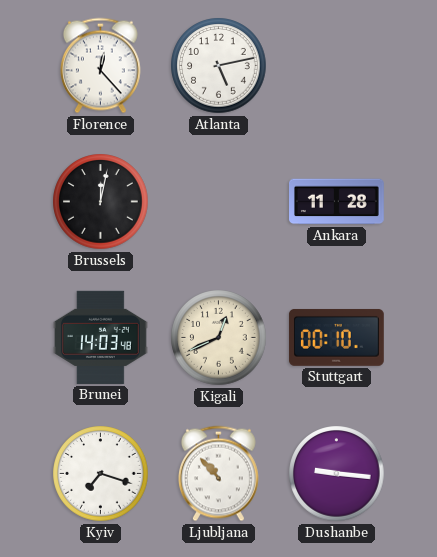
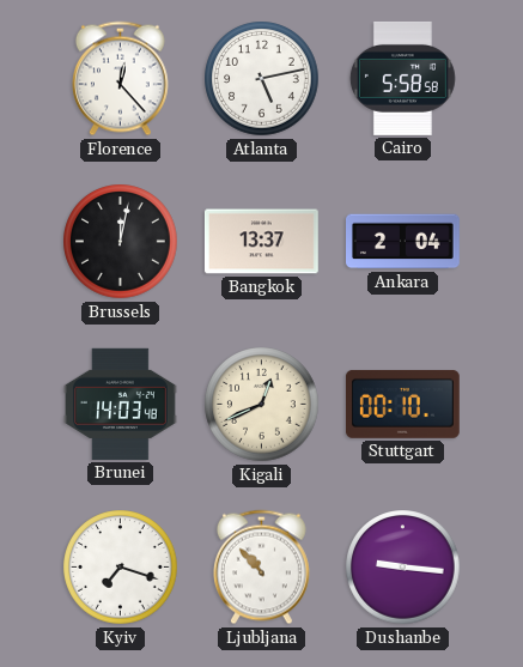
Cairo: none -> 5:58 (402, 78)
Bangkok: none -> 13:37 (261, 242)
Ankara: 11:28 -> 2:04 (403, 242)
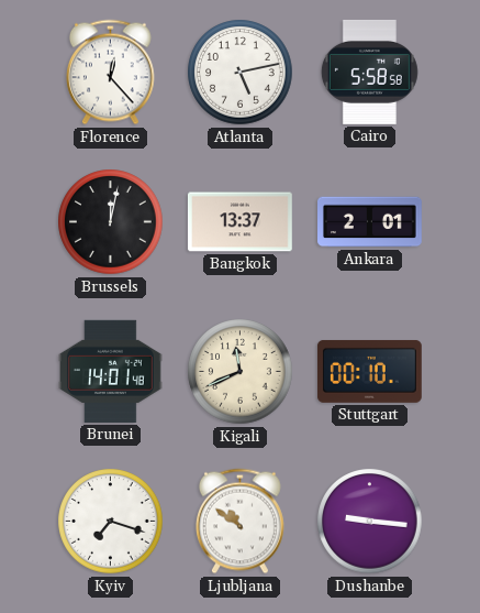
Ankara: 2:04 -> 2:01 (370, 222)
Brunei: 14:03 -> 14:01 (111, 371)
Kigali: 12:41 -> 11:41 (241, 372)
Ljubljana: 10:53 -> 10:51 (239, 522)
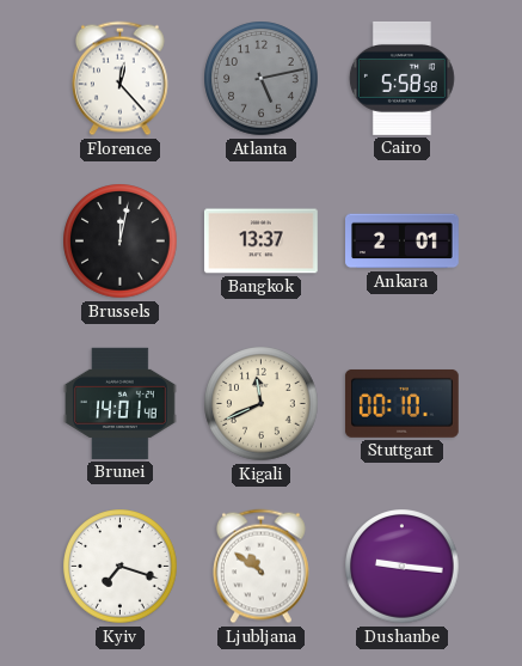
Atlanta dial: white -> grey (262, 79)
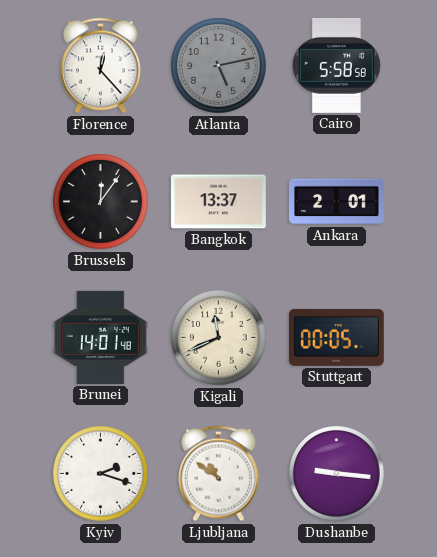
Brussels: 12:02 -> 12:06 (101, 202)
Stuttgart: 00:10 -> 00:05 (336, 337)
Kyiv: 7:18 -> 2:18 (101, 474)
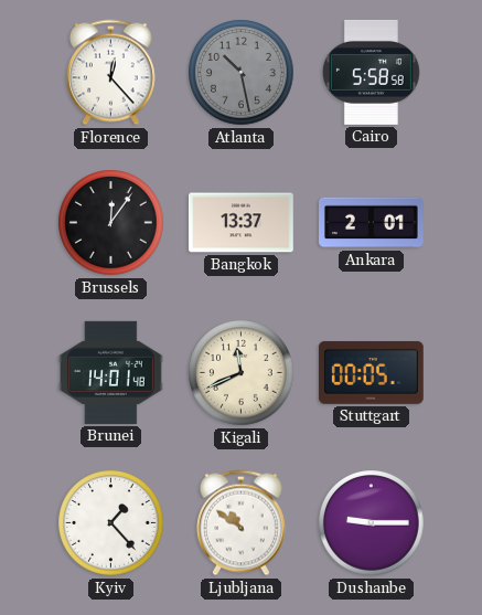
Atlanta: 5:13 -> 10:28 (242, 73)
Kyiv: 2:18 -> 1:23 (111, 523)
Dushanbe: 9:16 -> 9:15 (372, 523)
